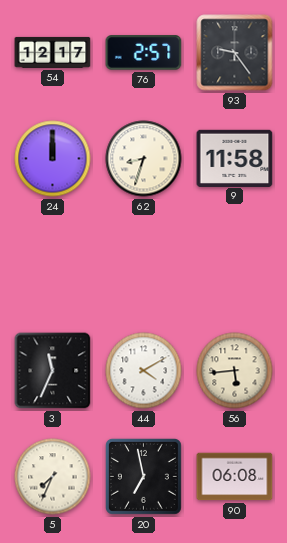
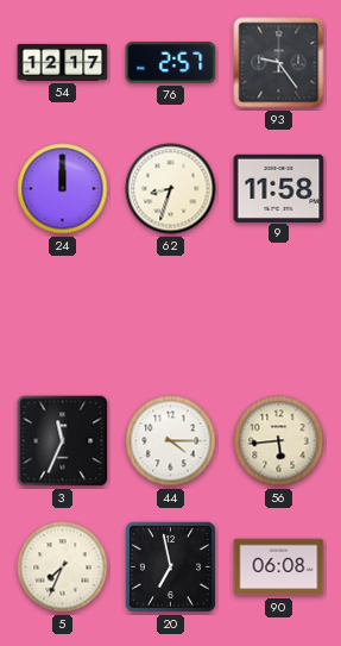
44: 4:10 -> 4:15 (171, 441)
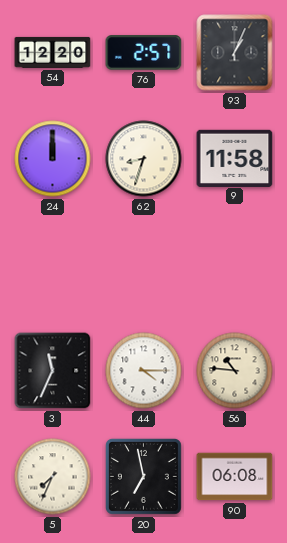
54: 12:17 -> 12:20 (53, 52)
93: 9:24 -> 1:04 (235, 53)
56: 5:44 -> 10:46 (235, 371)
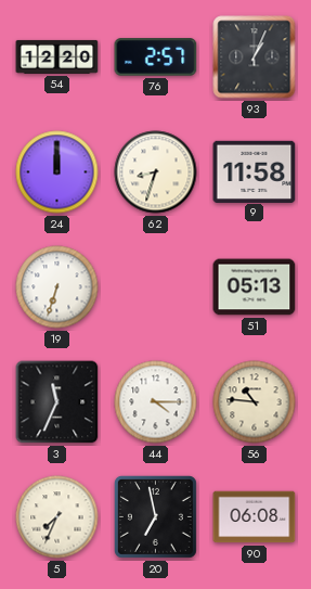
19: none -> 6:33 (57, 287)
51: none -> 05:13 (255, 287)
